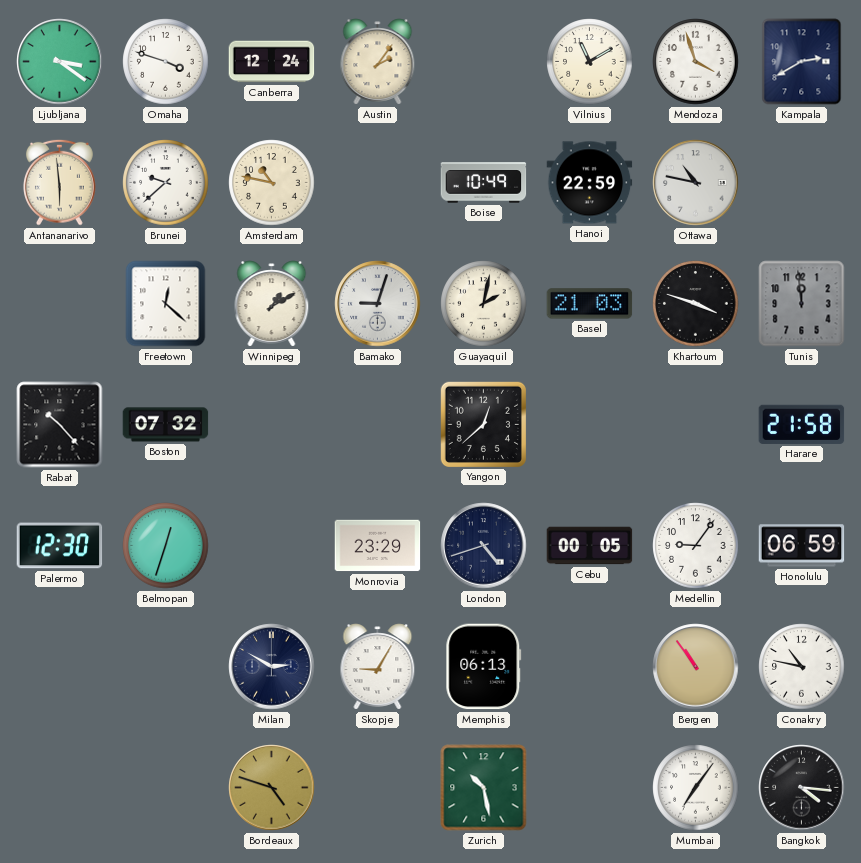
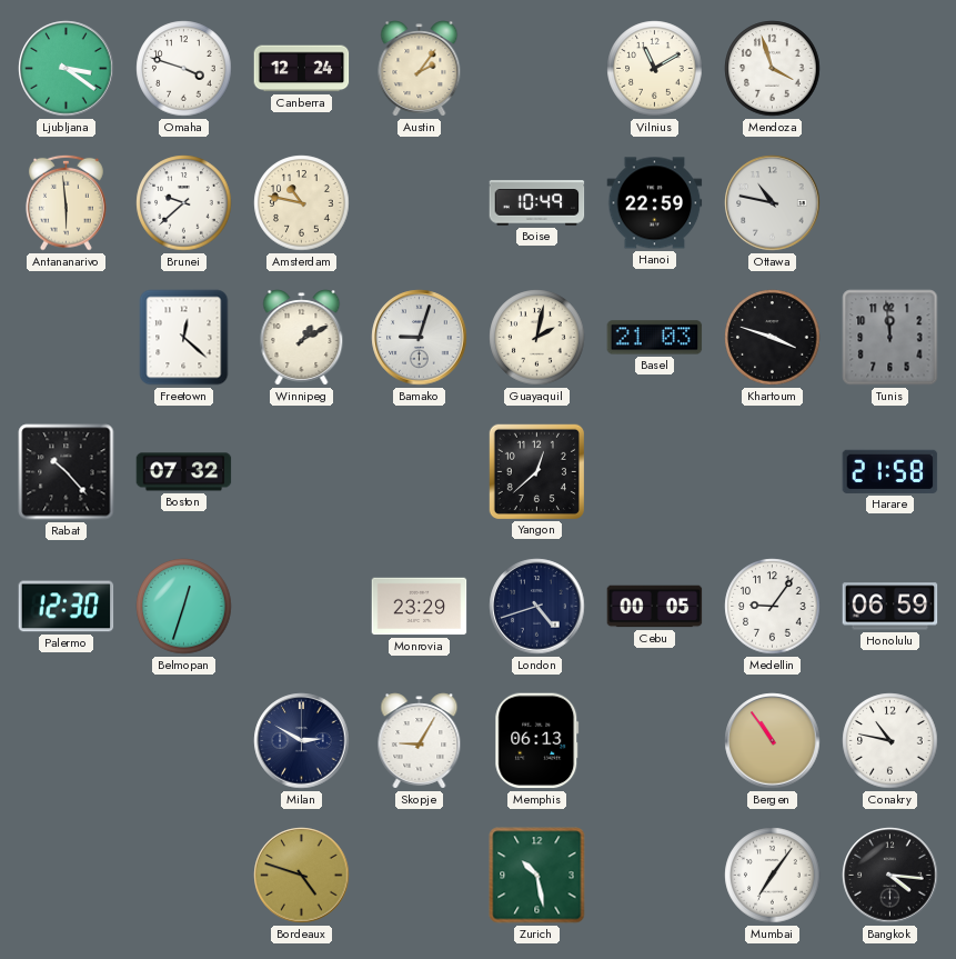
Kampala: 2:40 -> none (802, 62)
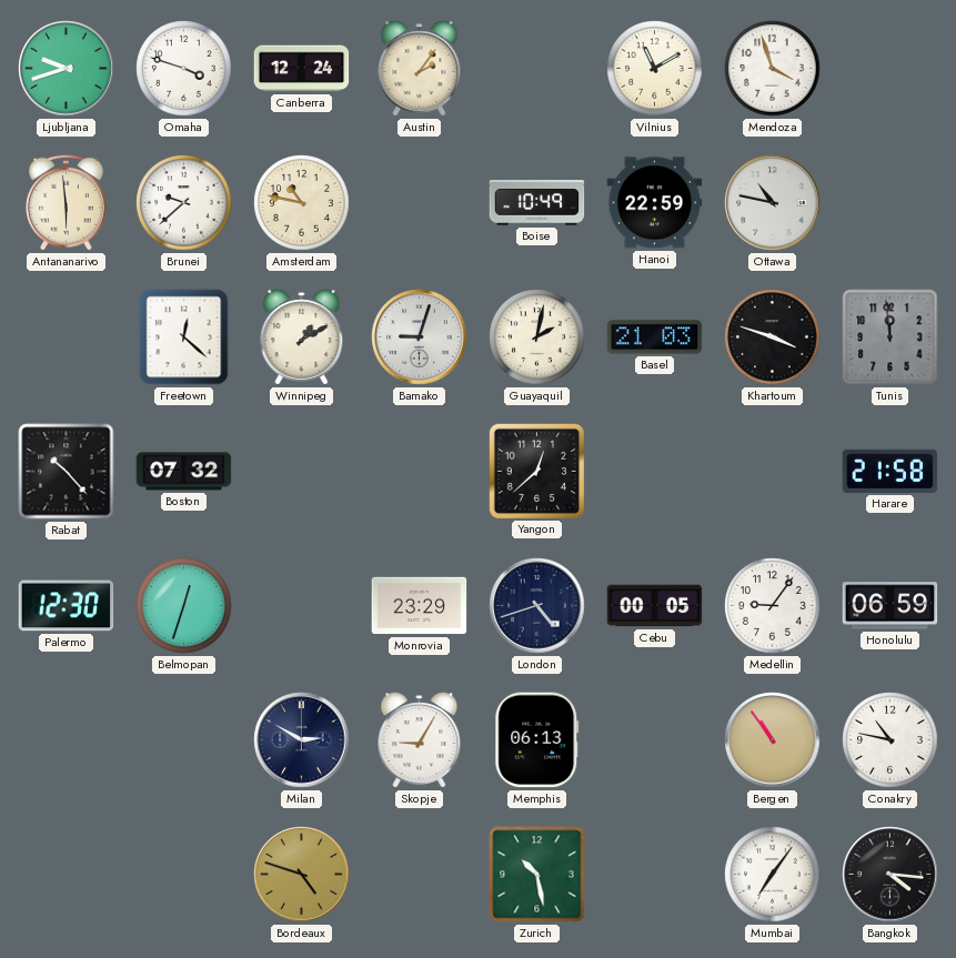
Ljubljana: 3:21 -> 9:42 (67, 69)
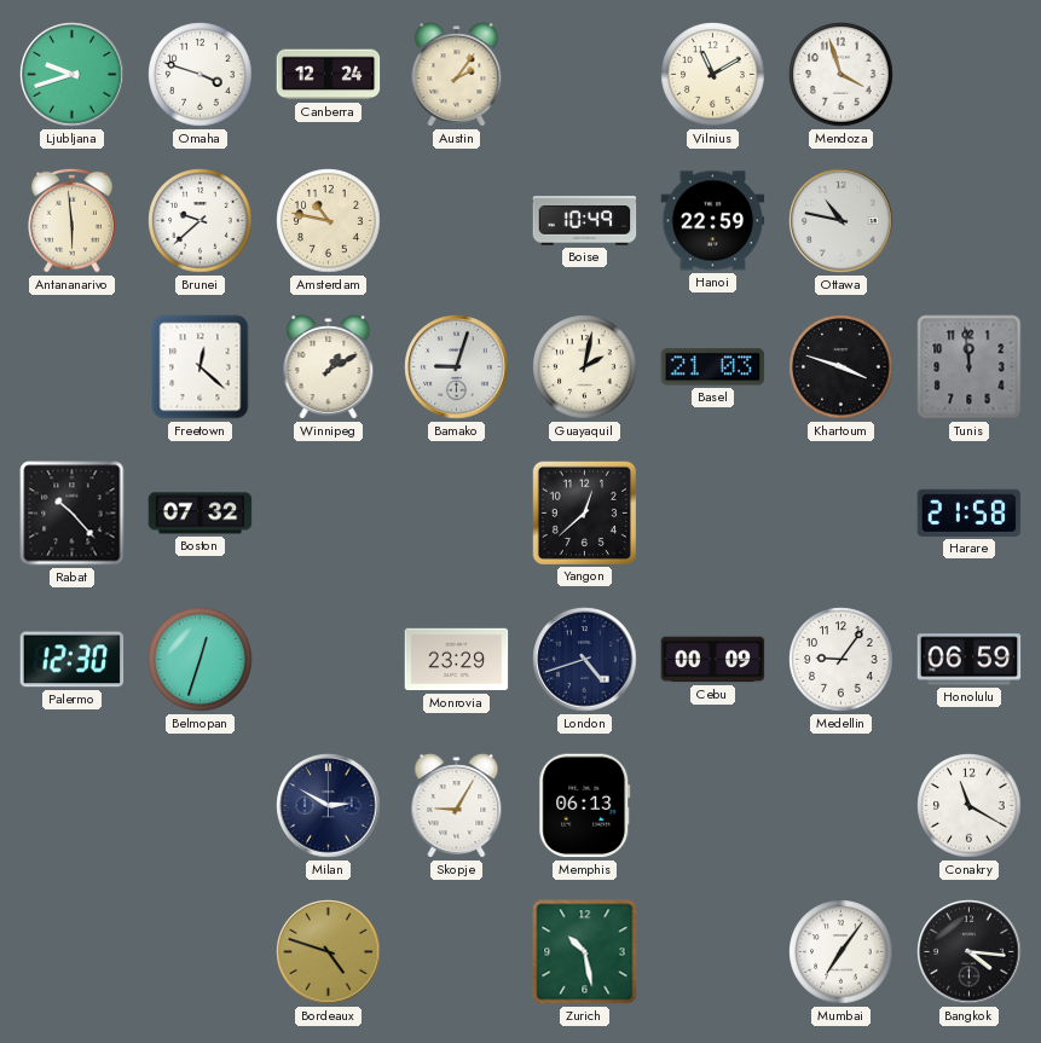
Cebu: 00:05 -> 00:09 (713, 660)
Bergen: 10:54 -> none (773, 740)
Conakry: 10:47 -> 11:20 (970, 806)
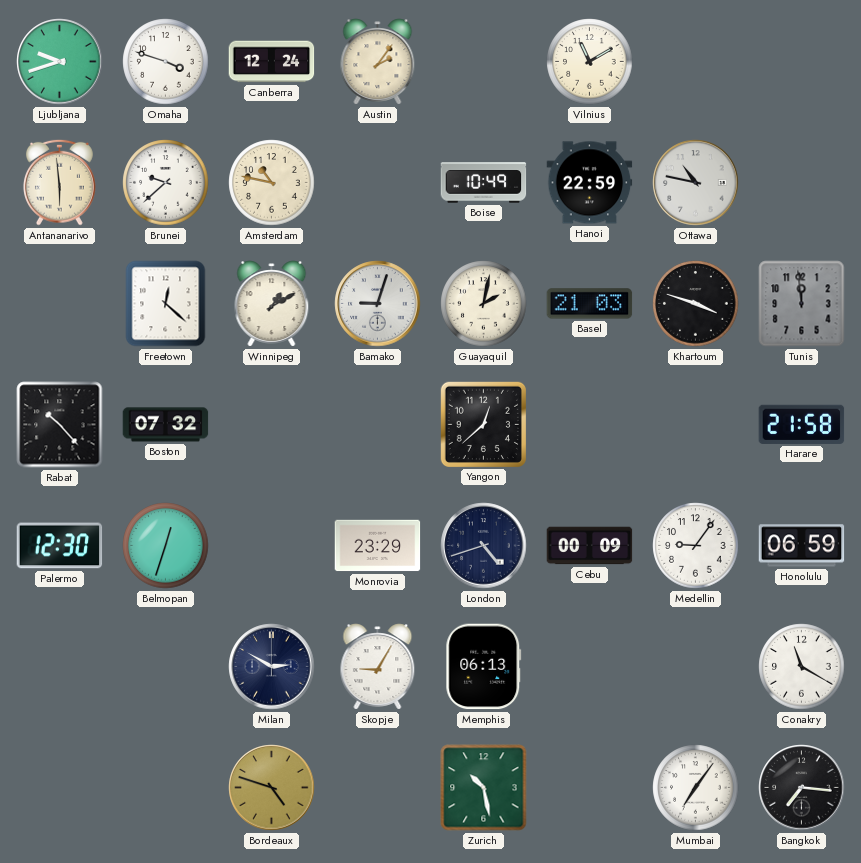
Mendoza: 3:57 -> none (842, 75)
Bangkok: 4:16 -> 7:16 (802, 788)
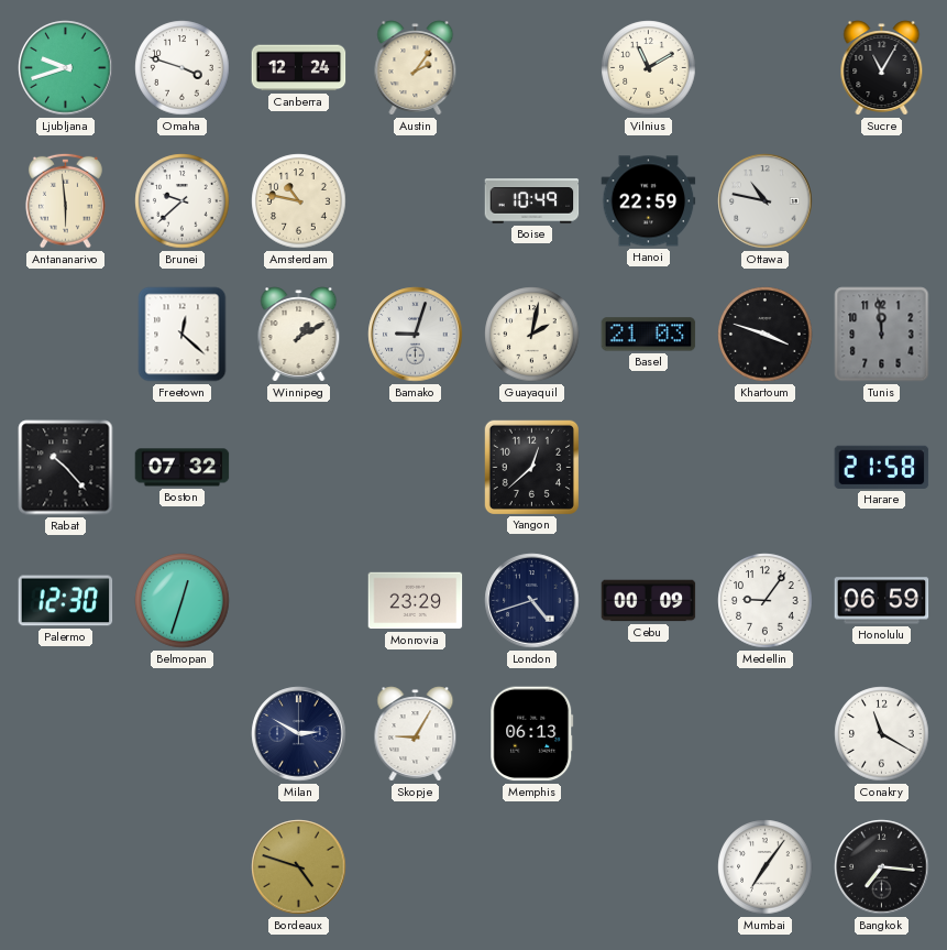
Sucre: none -> 11:05 (882, 68)
Zurich: 10:28 -> none (484, 788)
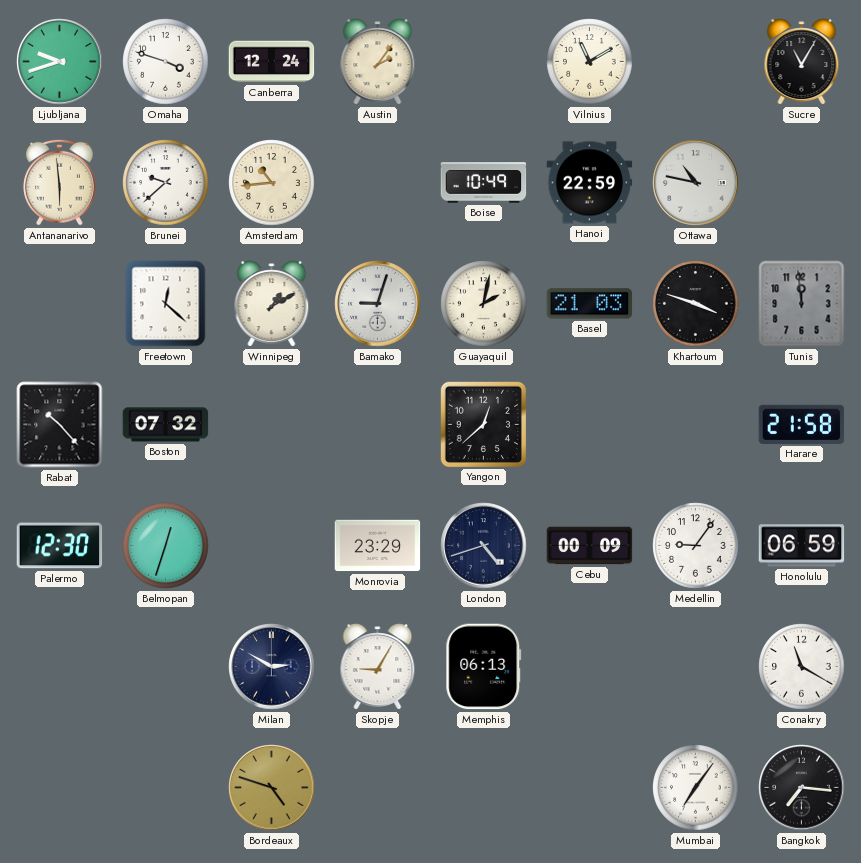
Amsterdam: 10:47 -> 10:44 (272, 183)
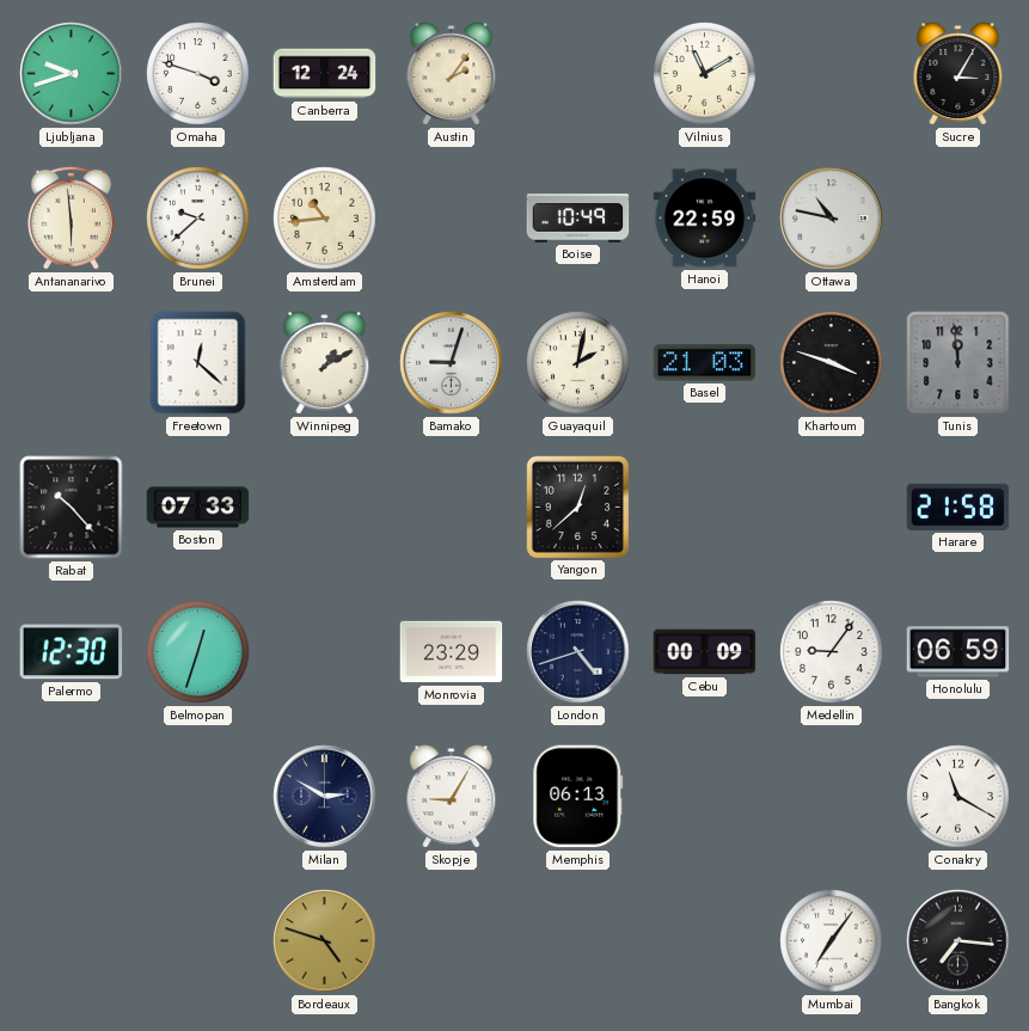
Sucre: 11:05 -> 3:05 (958, 74)
Boston: 07:32 -> 07:33 (198, 508)
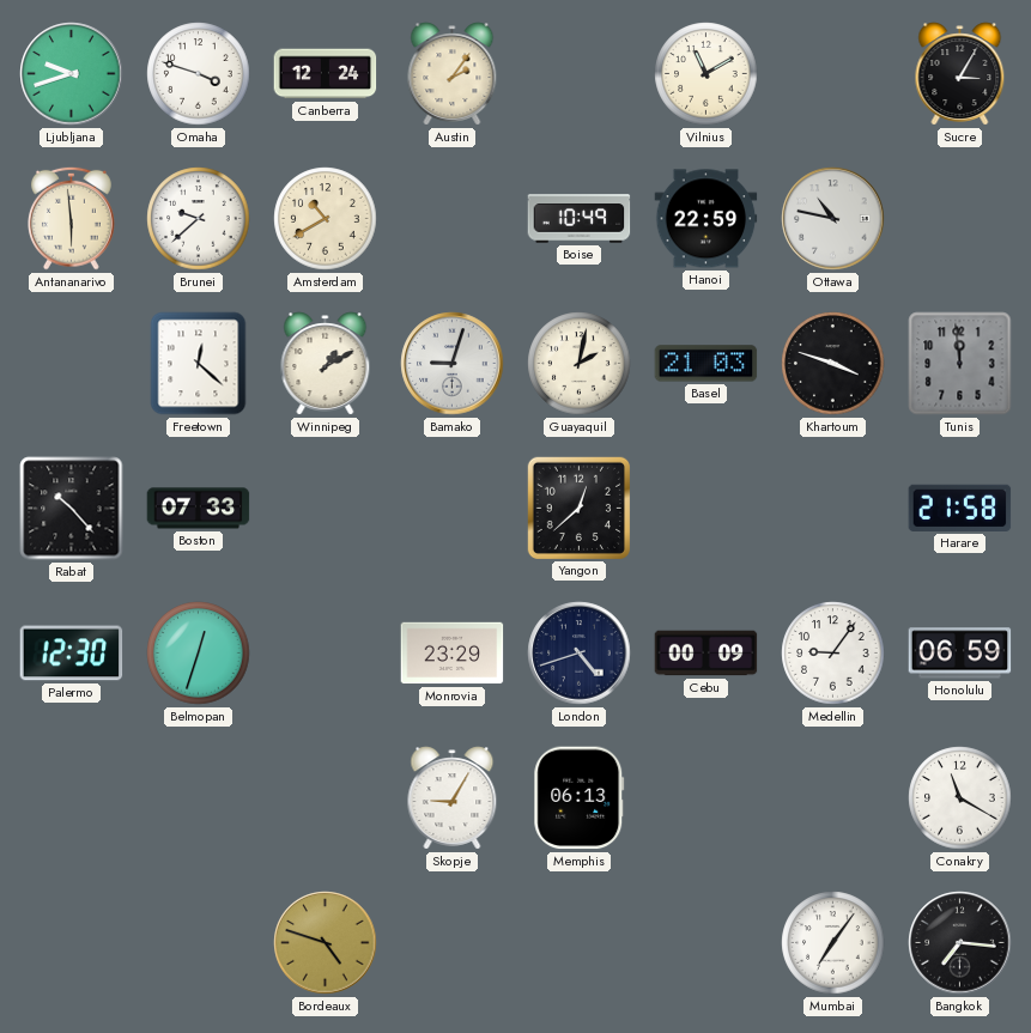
Amsterdam: 10:44 -> 10:40 (326, 219)
Milan: 2:50 -> none (325, 797)
